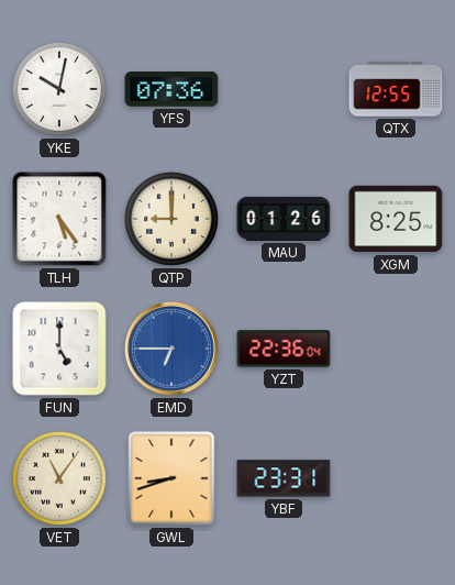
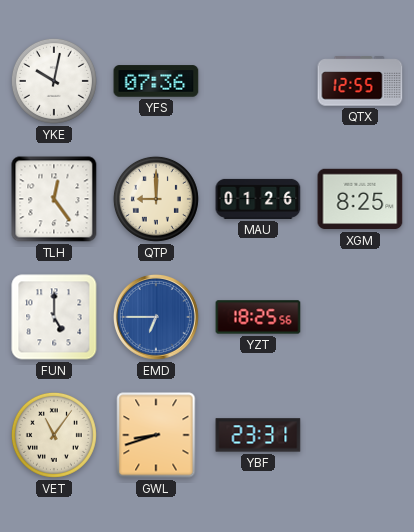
TLH: 5:24 -> 12:24 (54, 199)
YZT: 22:36 -> 18:25 (258, 317)
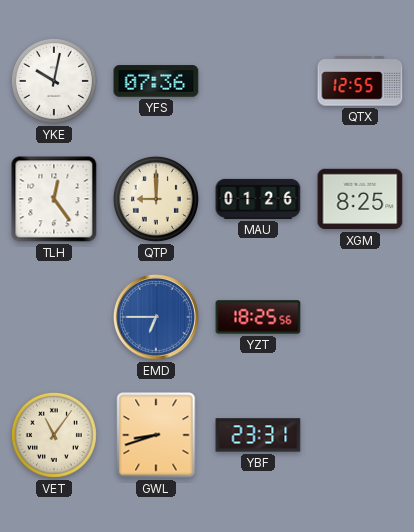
FUN: 5:00 -> none (54, 317)
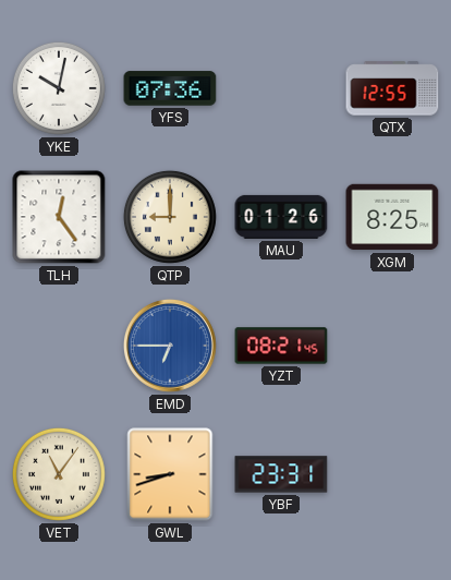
YZT: 18:25 -> 08:21 (281, 346)
